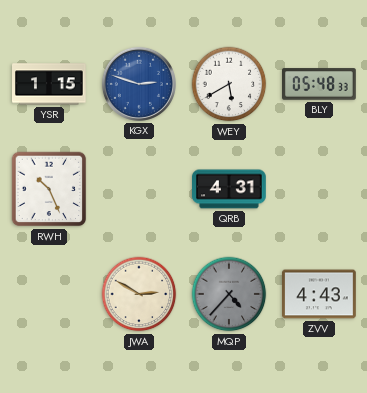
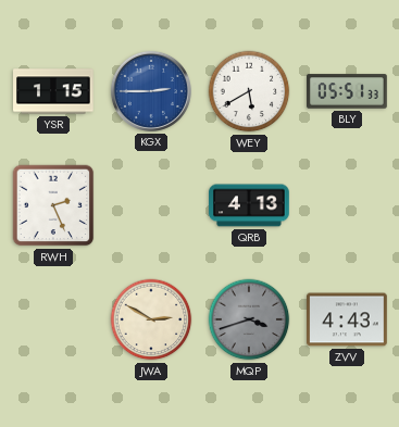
KGX: 2:48 -> 2:45 (151, 91)
BLY: 05:48 -> 05:51 (347, 91)
RWH: 10:26 -> 2:26 (53, 205)
QRB: 4:31 -> 4:13 (250, 205)
MQP: 4:37 -> 3:42 (249, 319)
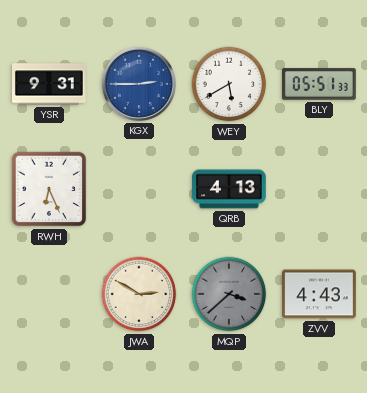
YSR: 1:15 -> 9:31 (49, 84)
RWH: 2:26 -> 6:26 (49, 189)
MQP: 3:42 -> 3:38 (229, 294)
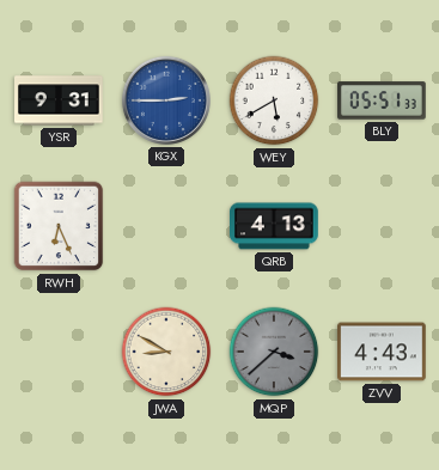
JWA: 2:50 -> 8:50 (166, 352)
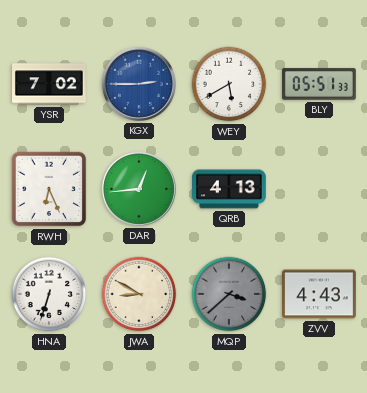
YSR: 9:31 -> 7:02 (49, 84)
DAR: none -> 12:44 (139, 189)
HNA: none -> 6:33 (49, 294)
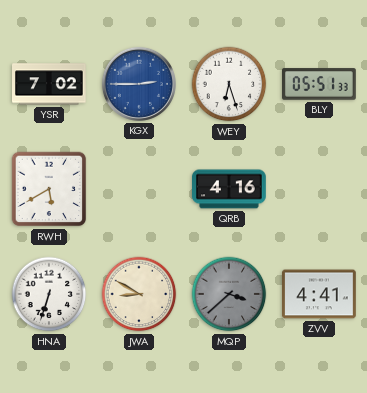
WEY: 5:40 -> 6:27 (229, 84)
RWH: 6:26 -> 5:40 (49, 189)
DAR: 12:44 -> none (139, 189)
QRB: 4:13 -> 4:16 (230, 189)
ZVV: 4:43 -> 4:41 (320, 294)
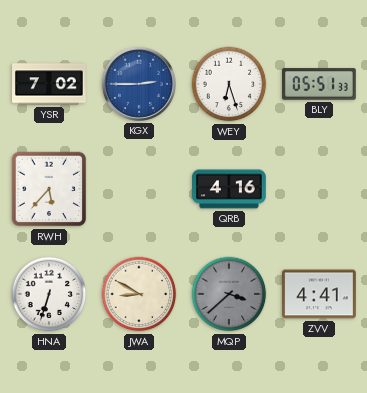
RWH: 5:40 -> 5:37 (49, 189)
